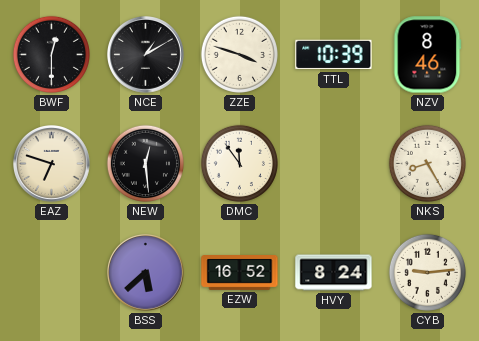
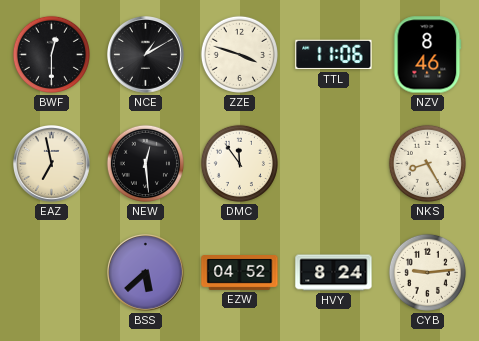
TTL: 10:39 -> 11:06 (334, 55)
EAZ: 6:48 -> 6:58 (52, 164)
EZW: 16:52 -> 04:52 (240, 273)
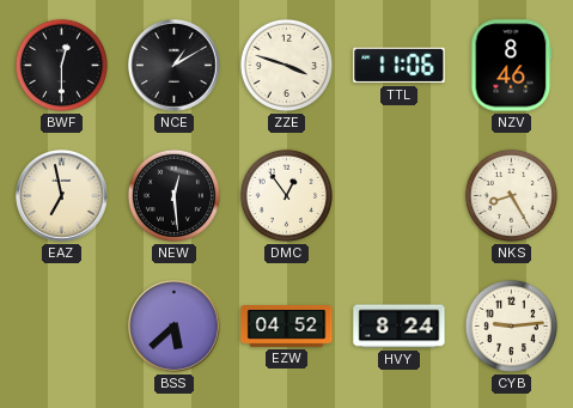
DMC: 11:54 -> 12:54 (286, 195)
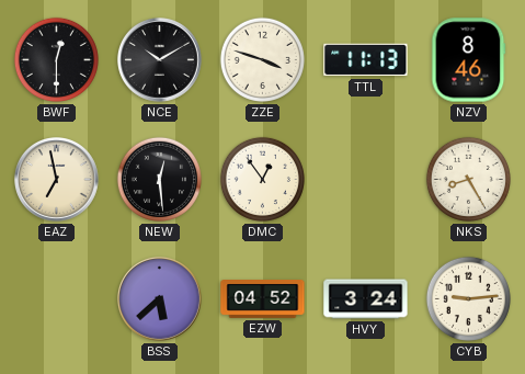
NCE: 1:10 -> 10:10 (160, 60)
TTL: 11:06 -> 11:13 (366, 60)
HVY: 8:24 -> 3:24 (366, 299)
